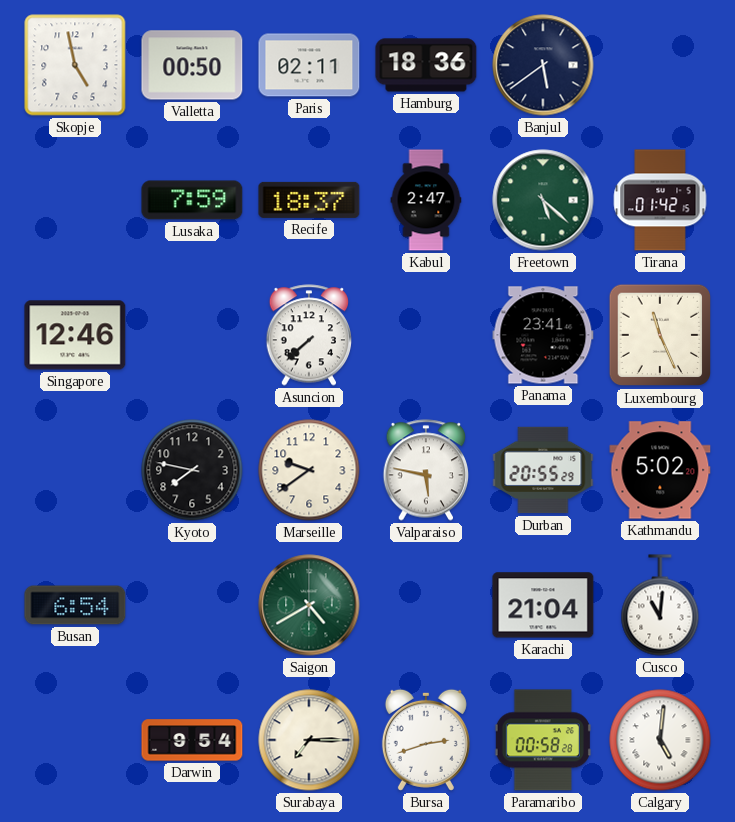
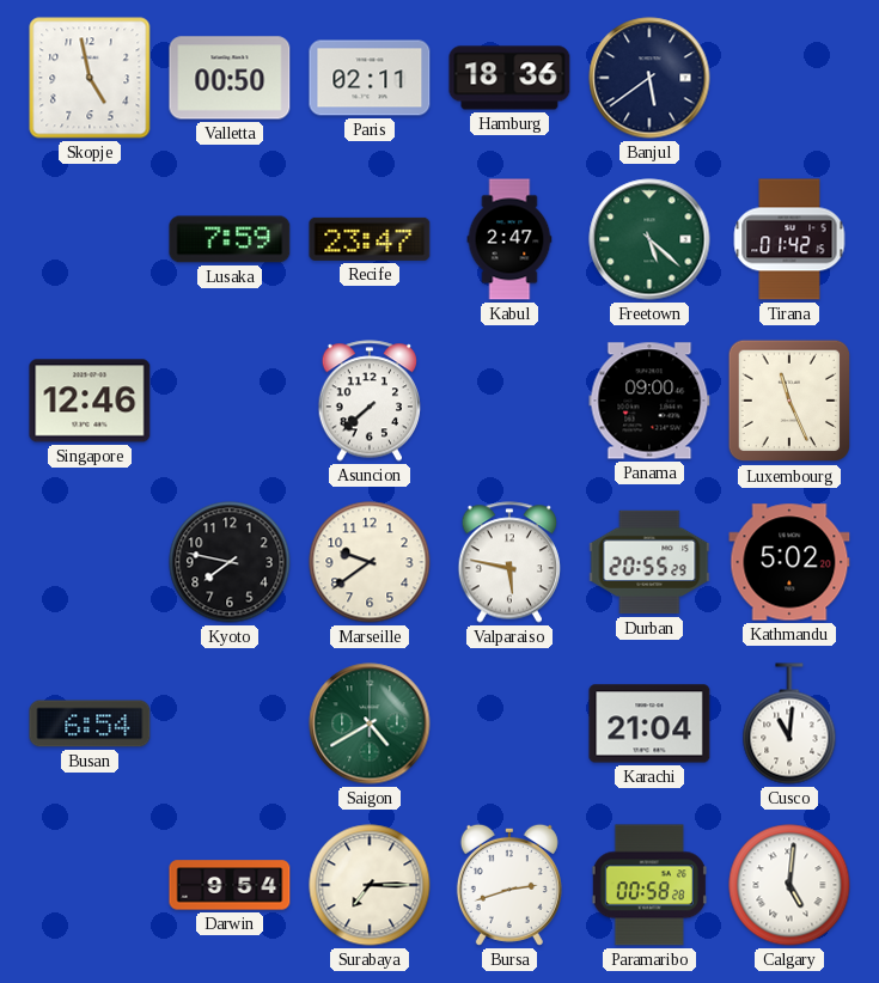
Recife: 18:37 -> 23:47 (370, 239)
Panama: 23:41 -> 09:00 (649, 401)
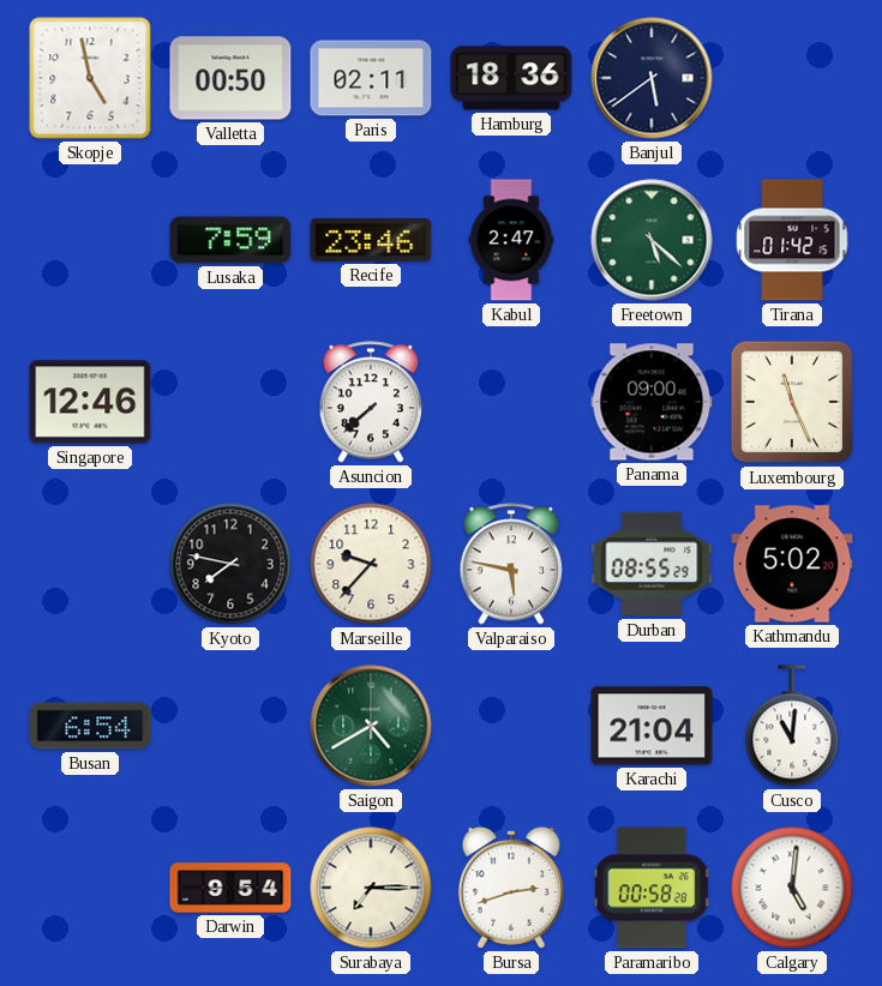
Recife: 23:47 -> 23:46 (371, 240)
Marseille: 9:39 -> 9:37 (371, 564)
Durban: 20:55 -> 08:55 (652, 564)
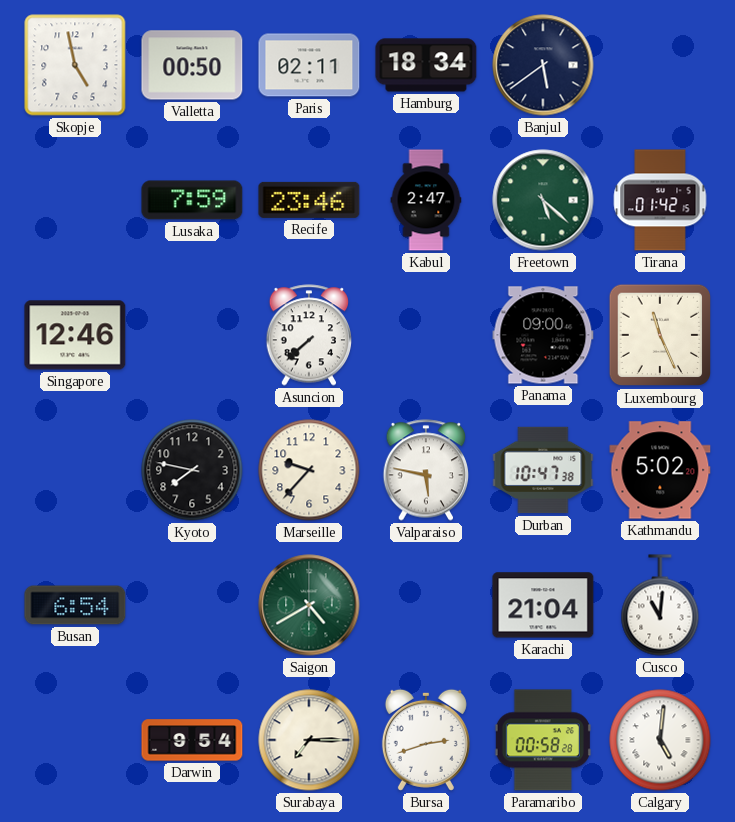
Hamburg: 18:36 -> 18:34 (426, 65)
Durban: 08:55 -> 10:47 (543, 470)
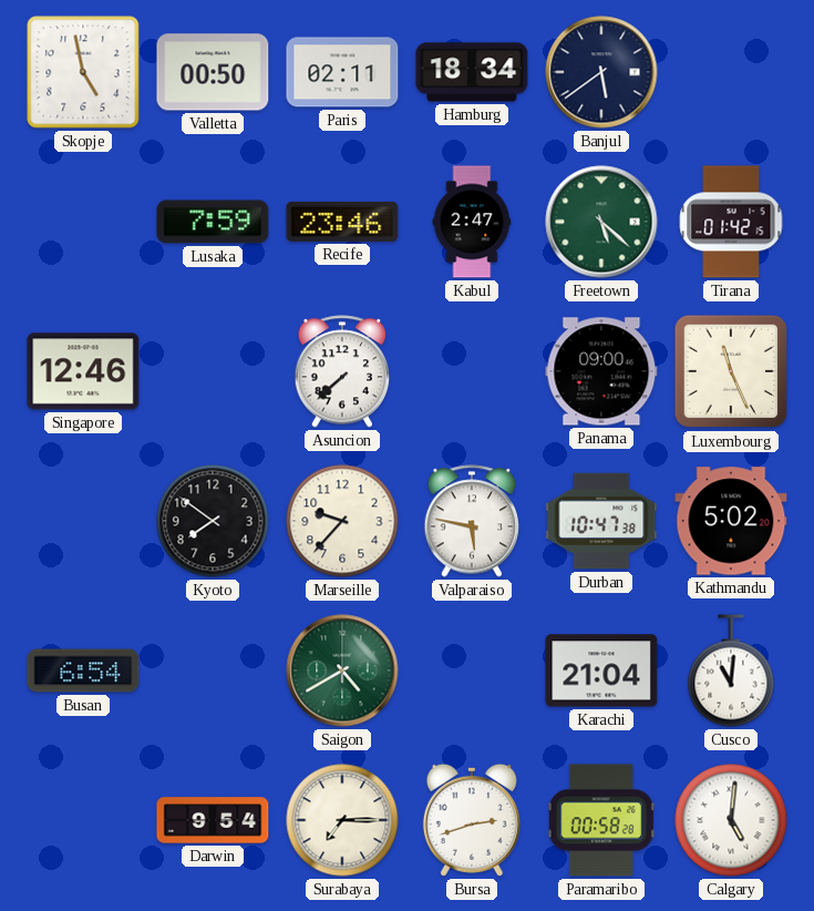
Kyoto: 7:47 -> 7:51 (213, 521)
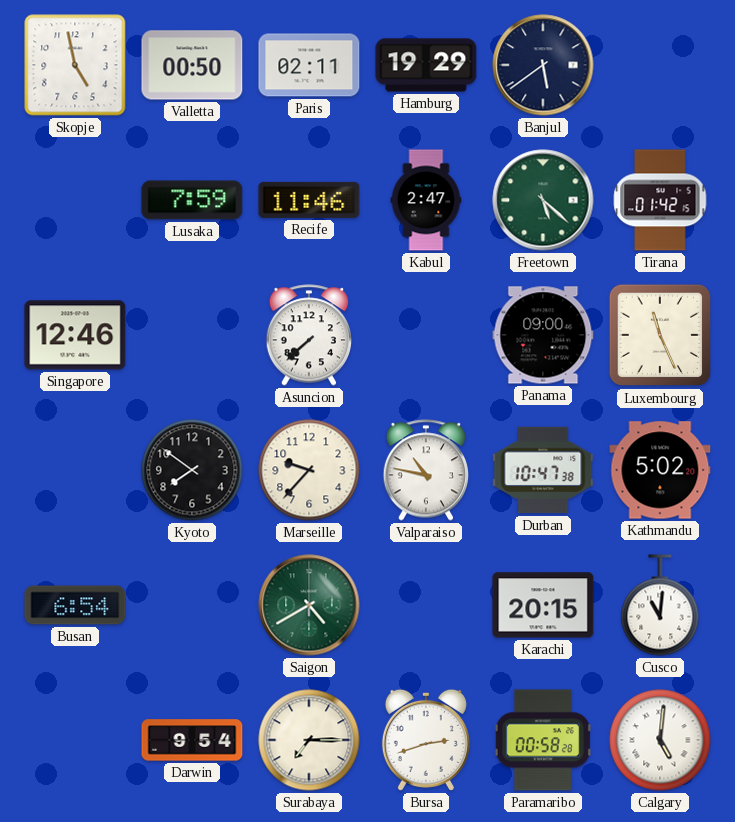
Hamburg: 18:34 -> 19:29 (426, 65)
Recife: 23:46 -> 11:46 (309, 200)
Valparaiso: 5:47 -> 10:47 (426, 470)
Karachi: 21:04 -> 20:15 (543, 605)
